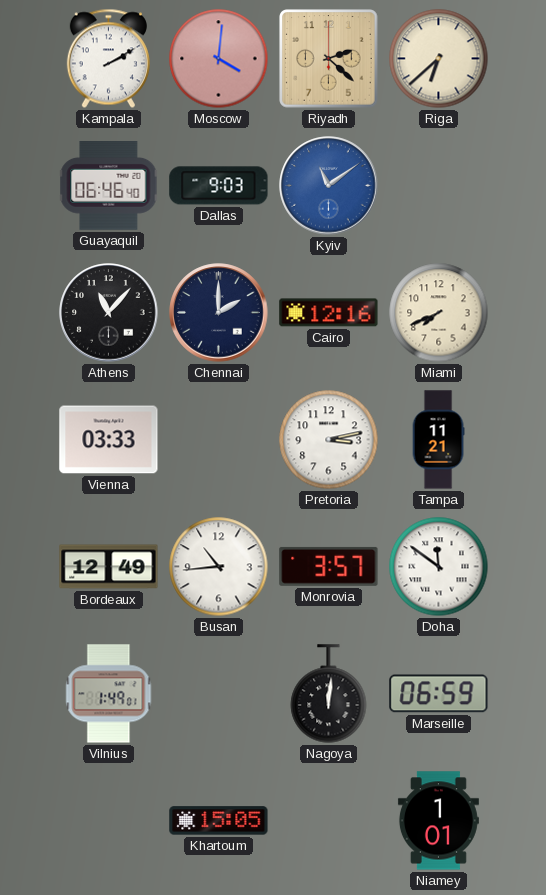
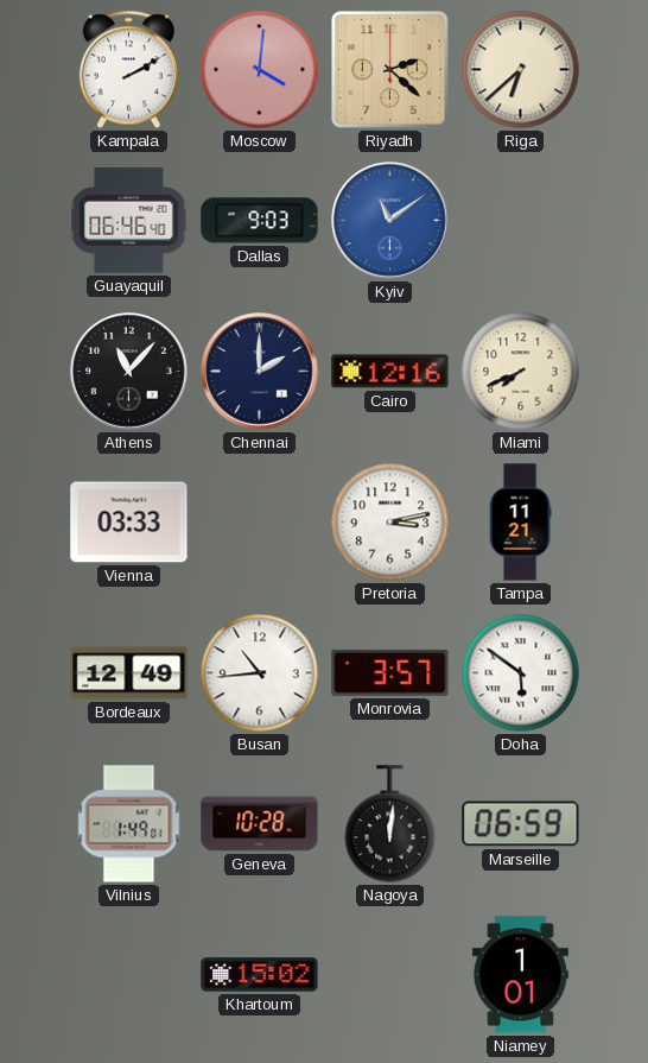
Doha: 11:51 -> 5:51 (521, 673)
Geneva: none -> 10:28 (260, 824)
Khartoum: 15:05 -> 15:02 (260, 975)
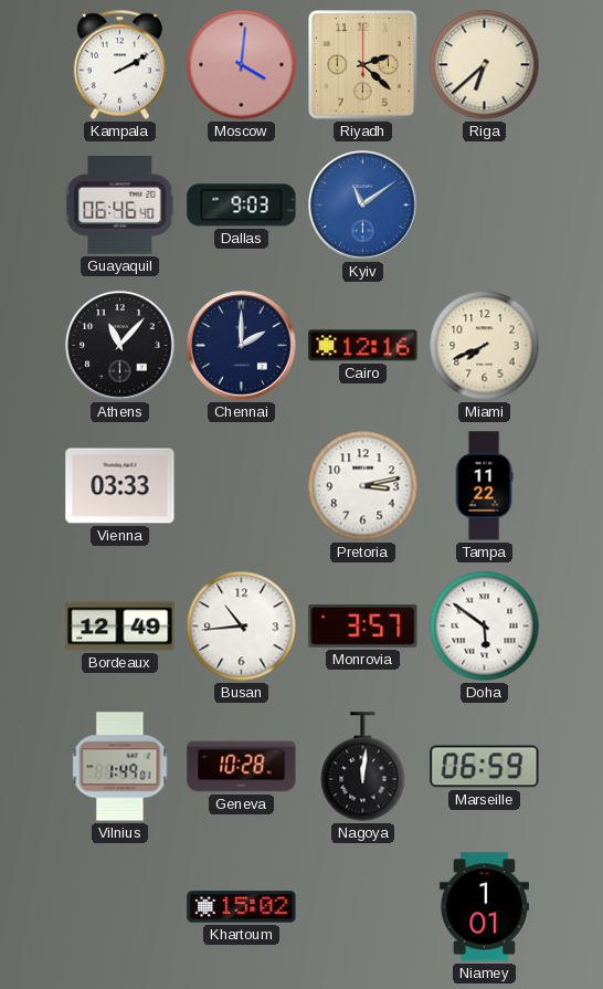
Tampa: 11:21 -> 11:22 (484, 486)
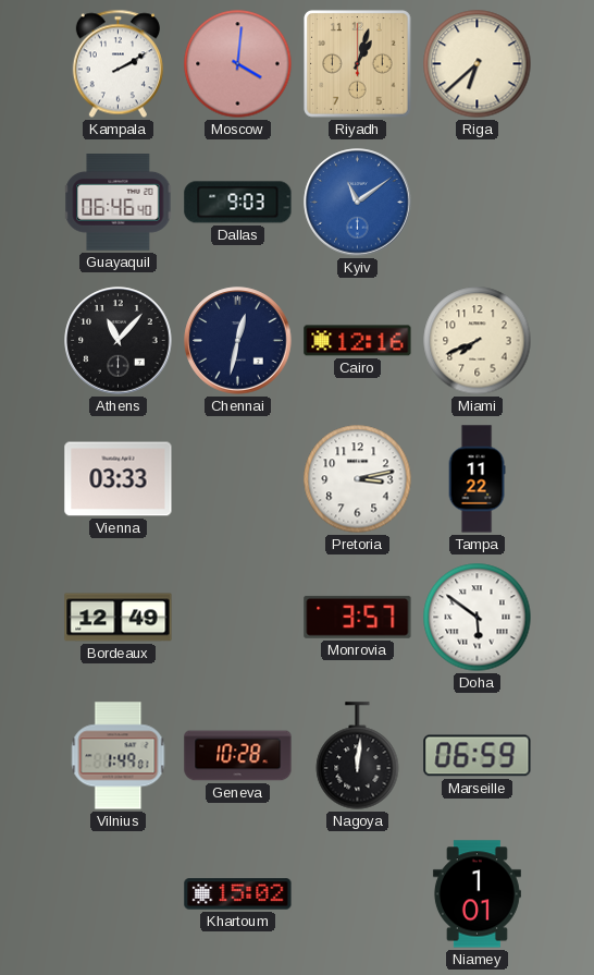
Riyadh: 2:22 -> 1:03 (358, 64)
Chennai: 2:00 -> 12:32 (238, 341)
Busan: 10:44 -> none (242, 627)
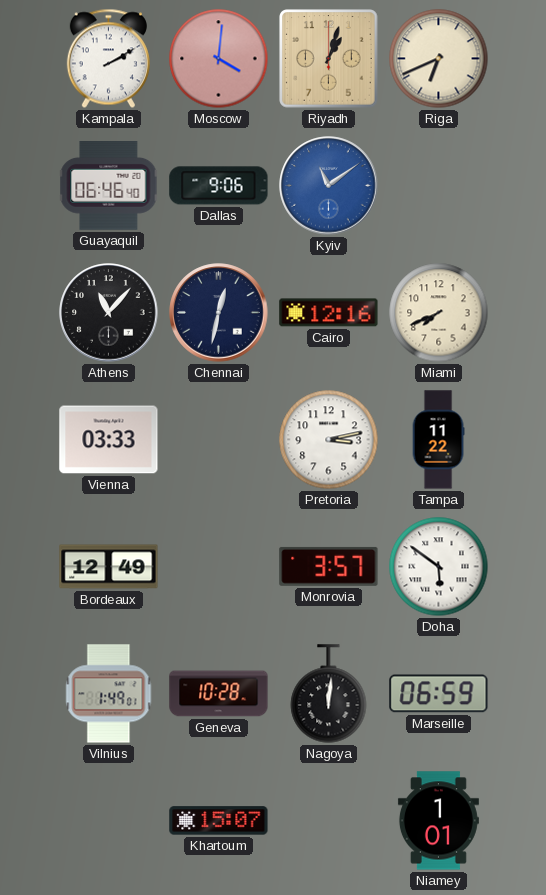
Riga: 6:38 -> 6:41 (439, 59)
Dallas: 9:03 -> 9:06 (219, 186)
Khartoum: 15:02 -> 15:07 (219, 821)
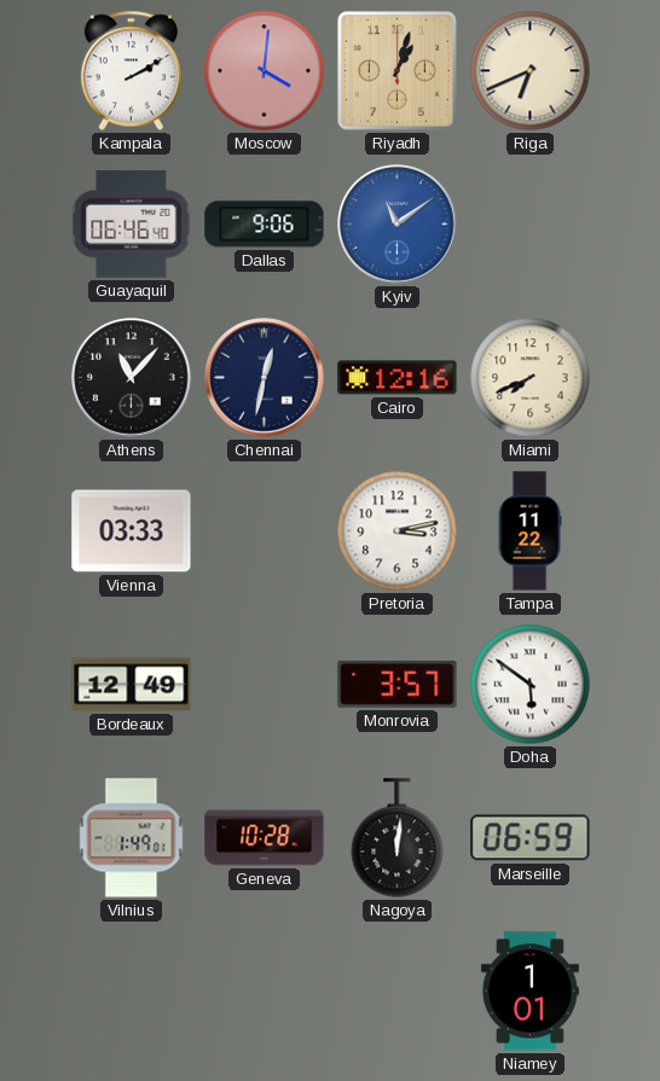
Khartoum: 15:07 -> none (219, 821)
